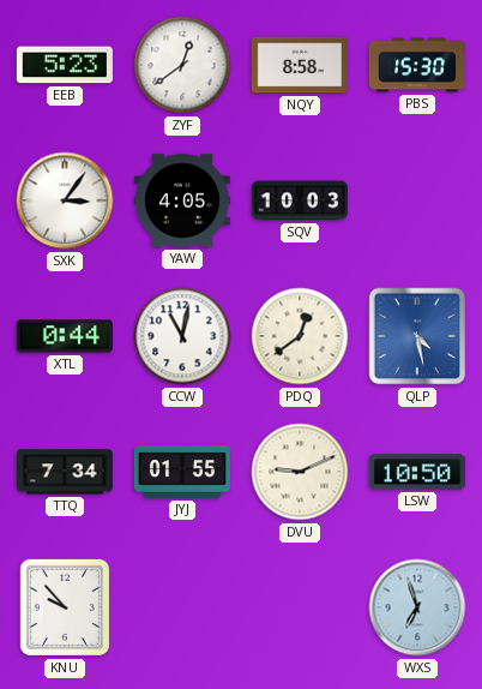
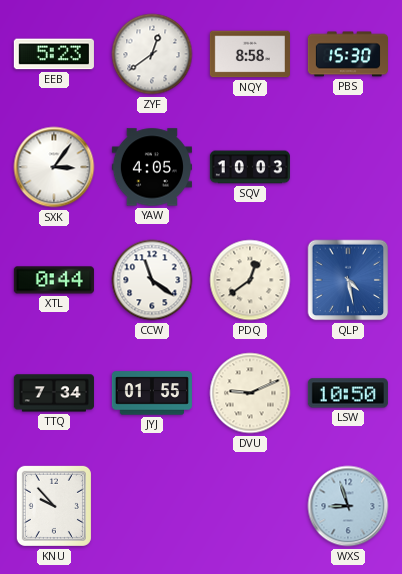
CCW: 11:02 -> 11:21 (152, 280)
WXS: 6:57 -> 8:57 (348, 506)
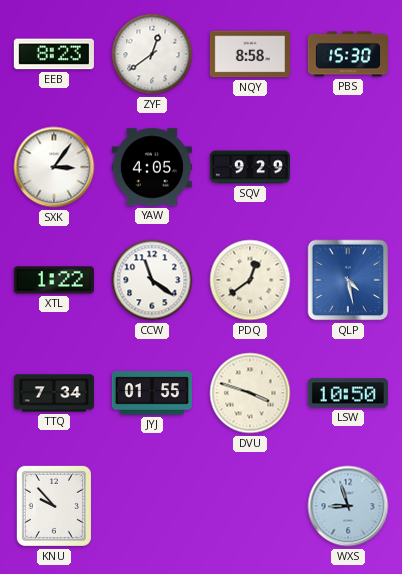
EEB: 5:23 -> 8:23 (54, 54)
SQV: 10:03 -> 9:29 (250, 167)
XTL: 0:44 -> 1:22 (54, 280)
DVU: 9:11 -> 3:48 (250, 393)
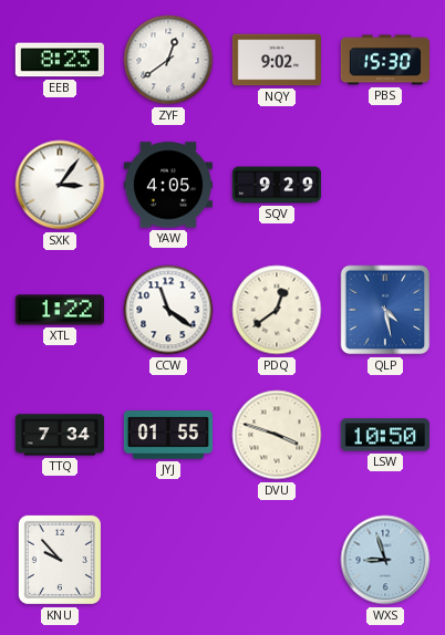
NQY: 8:58 -> 9:02 (277, 60)
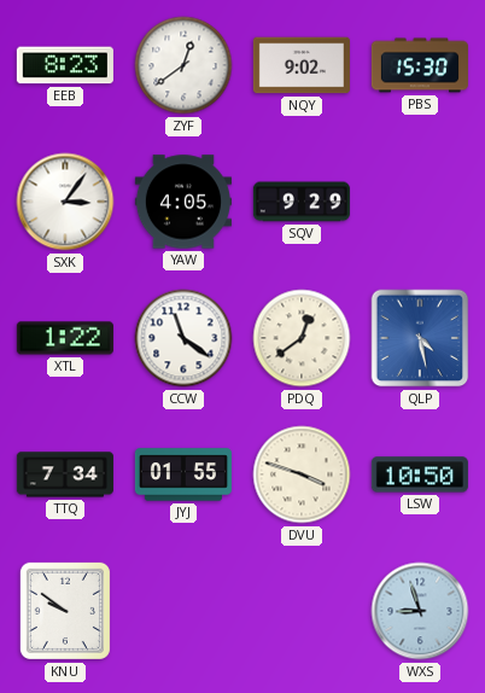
KNU: 9:53 -> 9:51 (65, 611)
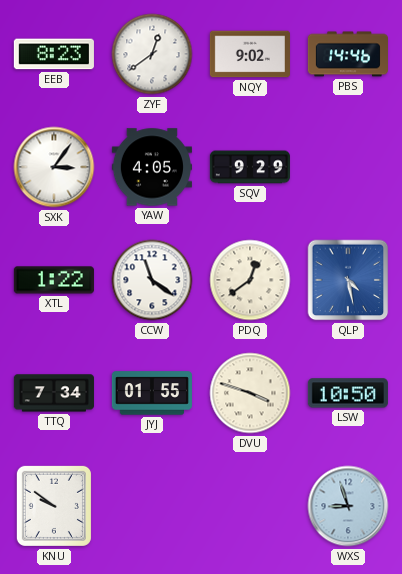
PBS: 15:30 -> 14:46 (348, 54)
